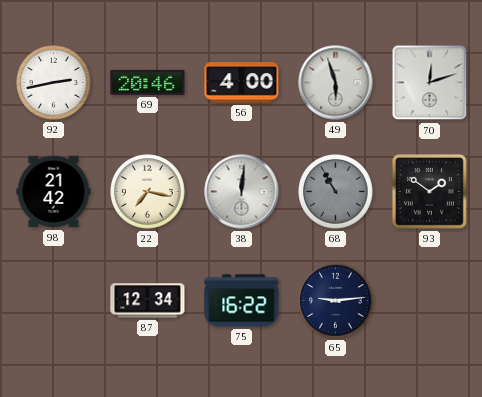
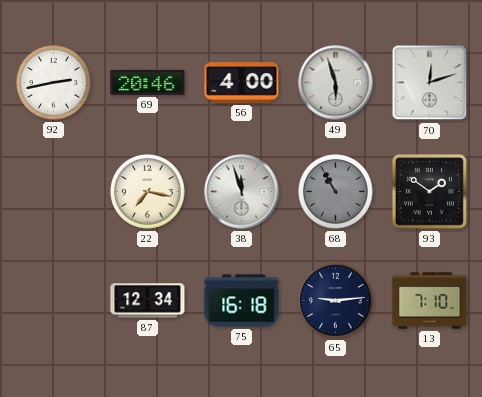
98: 21:42 -> none (54, 192)
38: 12:01 -> 11:57 (242, 192)
75: 16:22 -> 16:18 (242, 301)
13: none -> 7:10 (430, 301)
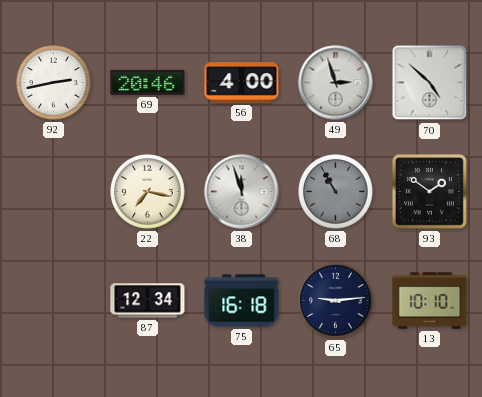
49: 5:57 -> 2:57 (336, 83)
70: 12:12 -> 4:52 (430, 83)
13: 7:10 -> 10:10 (430, 301)
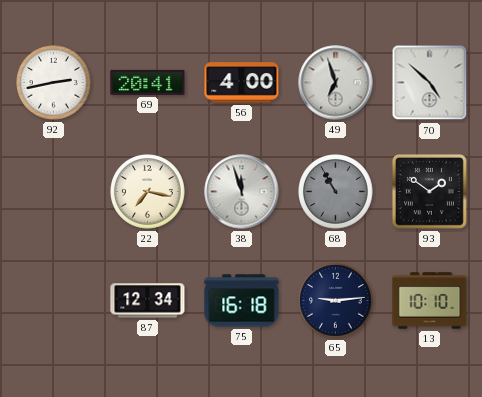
69: 20:46 -> 20:41 (148, 82)
49: 2:57 -> 6:57 (336, 83)
